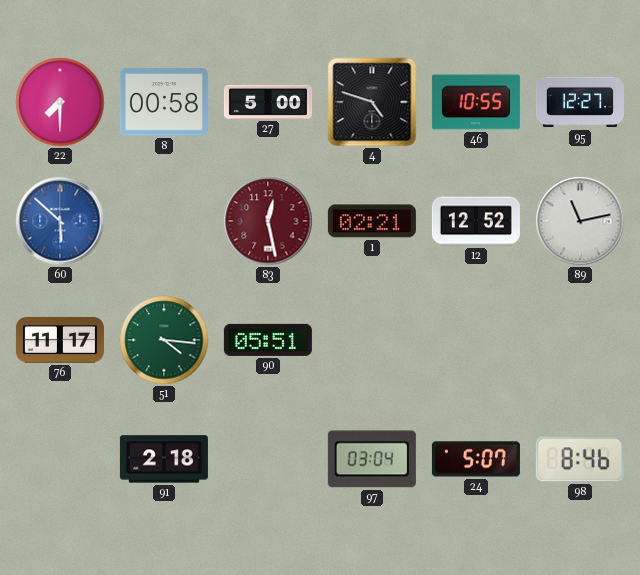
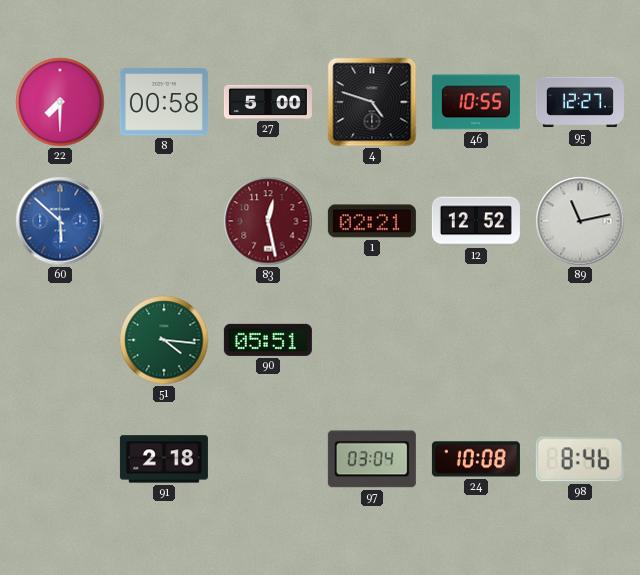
76: 11:17 -> none (60, 341)
24: 5:07 -> 10:08 (476, 459)
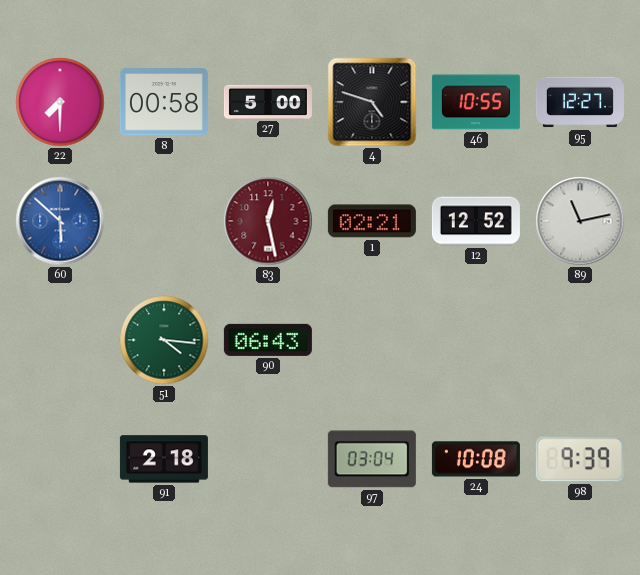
90: 05:51 -> 06:43 (268, 340)
98: 8:46 -> 9:39 (580, 459)
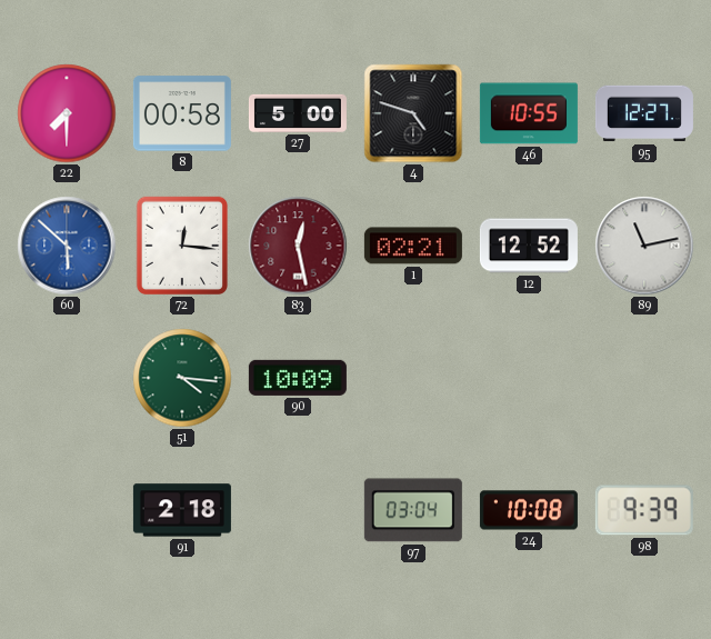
72: none -> 12:16 (181, 246)
90: 06:43 -> 10:09 (298, 378)
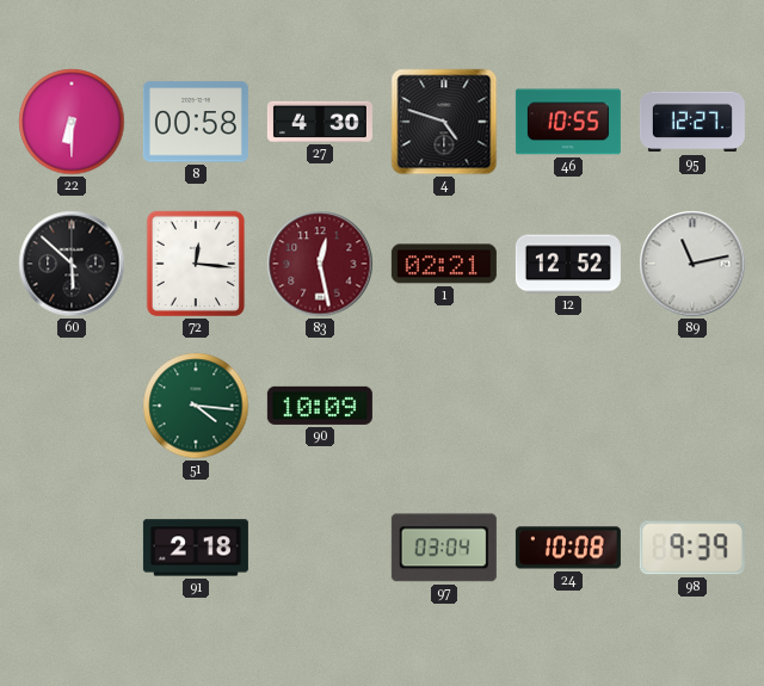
22: 7:30 -> 6:30 (72, 122)
27: 5:00 -> 4:30 (320, 122)
60 dial: blue -> black (72, 264)
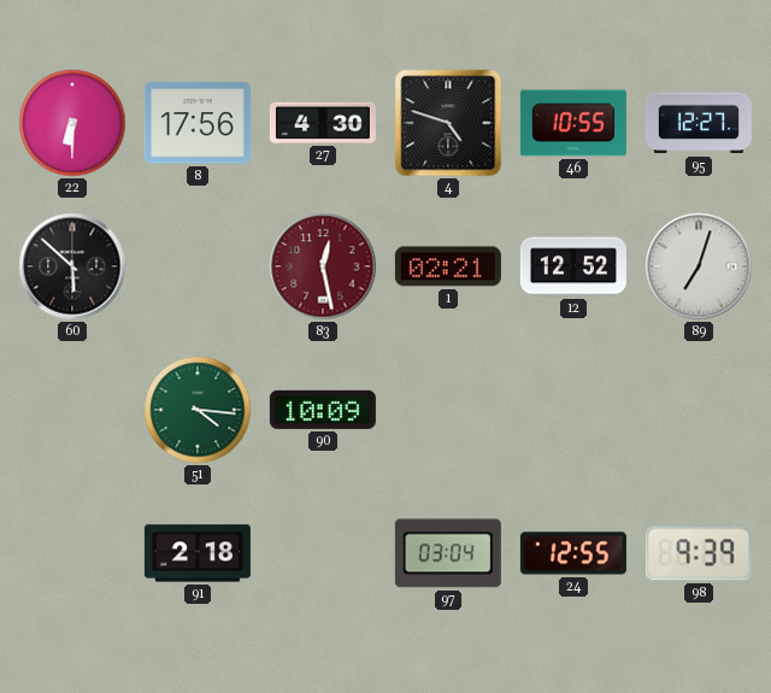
8: 00:58 -> 17:56 (198, 123)
72: 12:16 -> none (195, 264)
89: 11:13 -> 7:03 (699, 266)
24: 10:08 -> 12:55 (573, 553)
